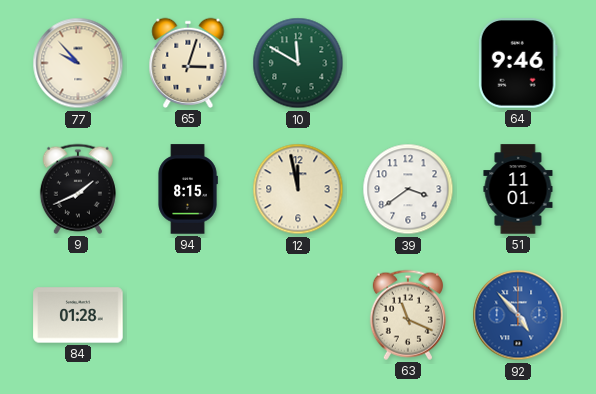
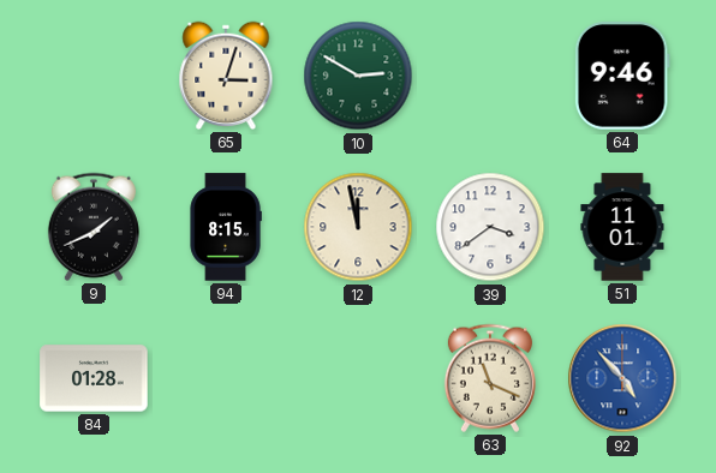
77: 9:53 -> none (78, 63)
10: 11:50 -> 2:50 (358, 76)
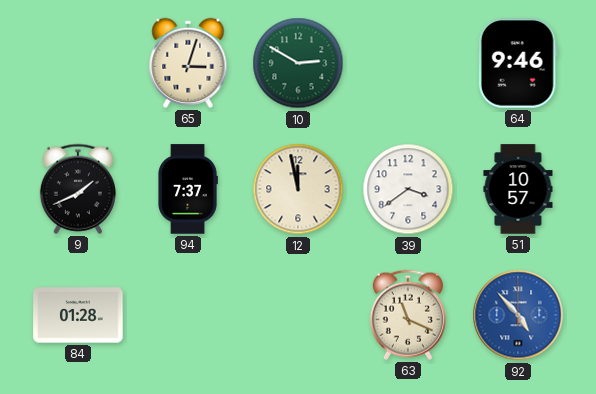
94: 8:15 -> 7:37 (188, 189)
51: 11:01 -> 10:57 (518, 189)
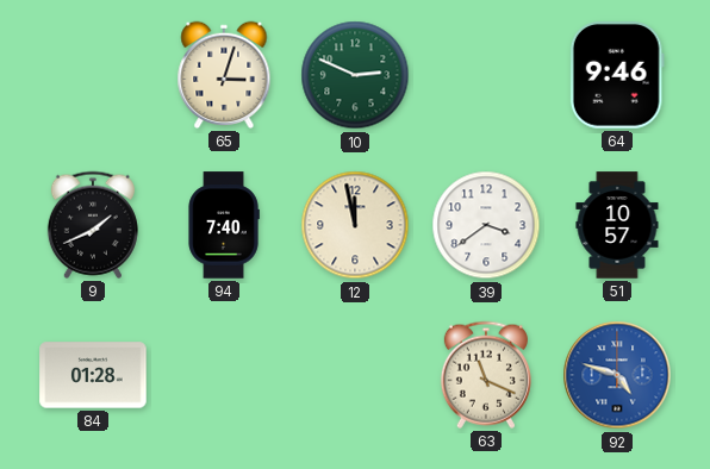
10: 2:50 -> 2:49 (355, 75)
94: 7:37 -> 7:40 (224, 225)
92: 4:53 -> 4:48 (617, 375)
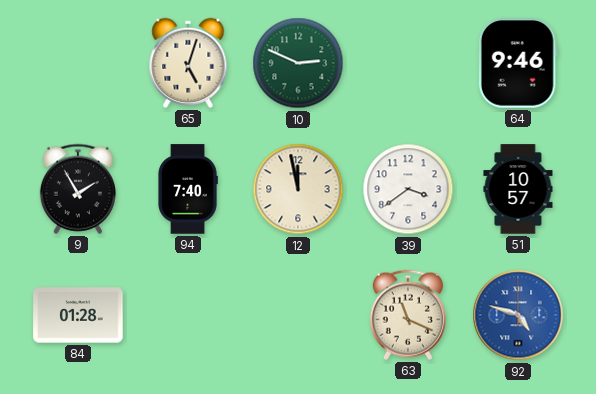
65: 3:03 -> 5:03 (188, 63)
9: 1:41 -> 1:55 (78, 189)
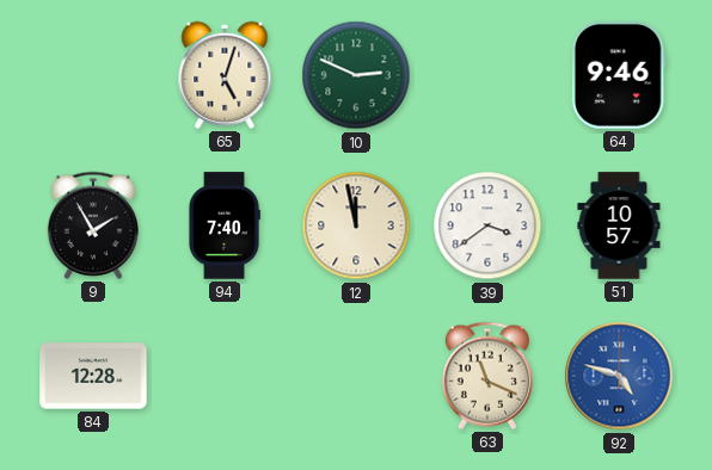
84: 01:28 -> 12:28 (93, 376)
